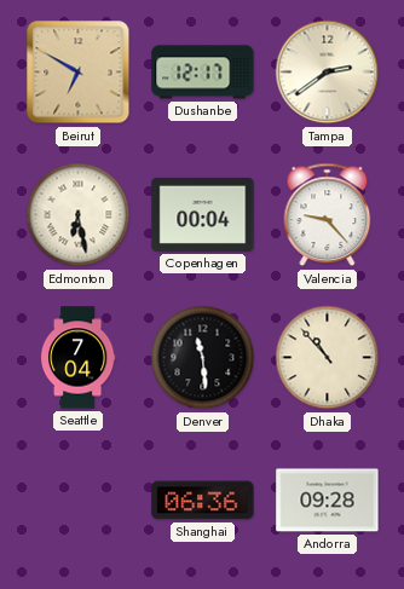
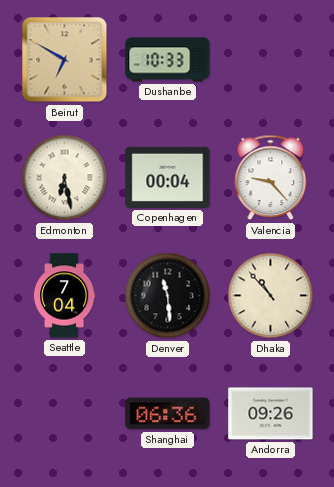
Dushanbe: 12:17 -> 10:33 (168, 60)
Tampa: 2:39 -> none (328, 73)
Andorra: 09:28 -> 09:26 (271, 414)
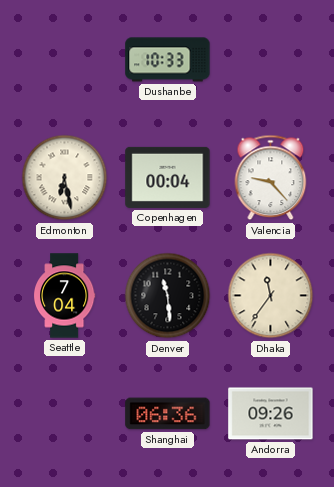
Beirut: 6:50 -> none (65, 60)
Dhaka: 10:53 -> 11:36 (271, 296)
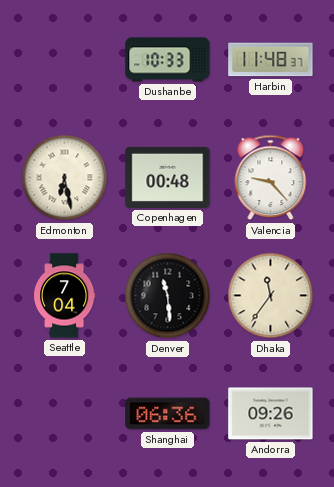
Harbin: none -> 11:48 (271, 60)
Copenhagen: 00:04 -> 00:48 (168, 177)
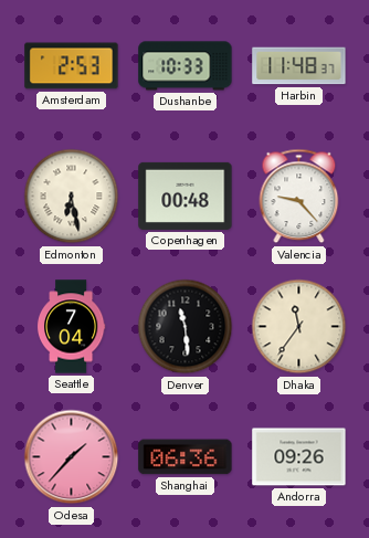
Amsterdam: none -> 2:53 (72, 66)
Odesa: none -> 1:37 (72, 457)
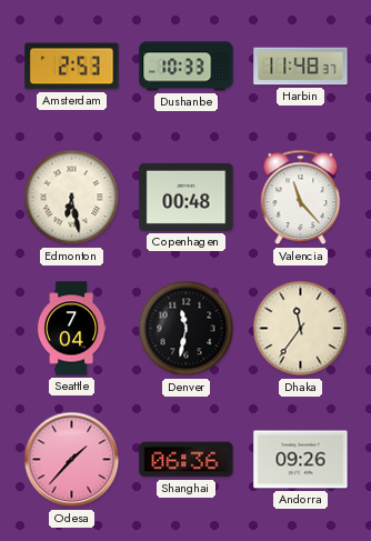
Valencia: 9:23 -> 11:23 (301, 198)
Denver: 11:29 -> 11:32 (187, 329)
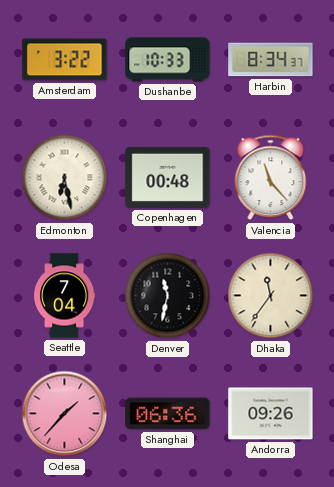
Amsterdam: 2:53 -> 3:22 (65, 60)
Harbin: 11:48 -> 8:34 (271, 60)
